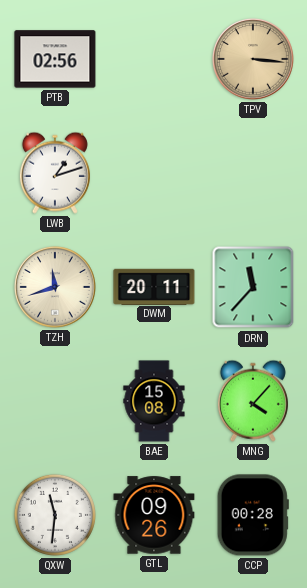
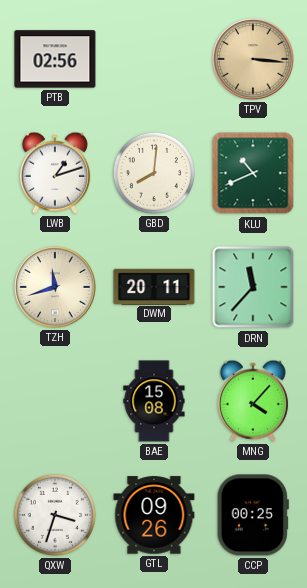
GBD: none -> 8:01 (154, 173)
KLU: none -> 10:41 (253, 173)
QXW: 11:31 -> 3:33 (55, 515)
CCP: 00:28 -> 00:25 (253, 515)
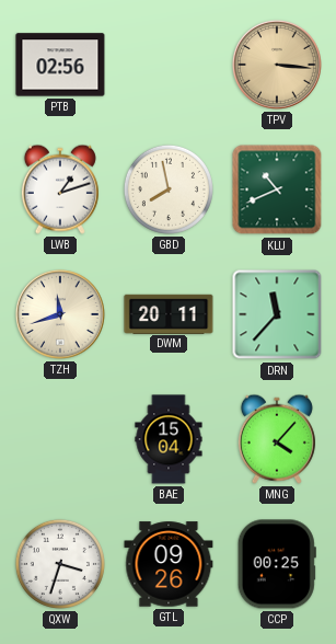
GBD: 8:01 -> 7:58 (169, 189)
BAE: 15:08 -> 15:04 (169, 439)
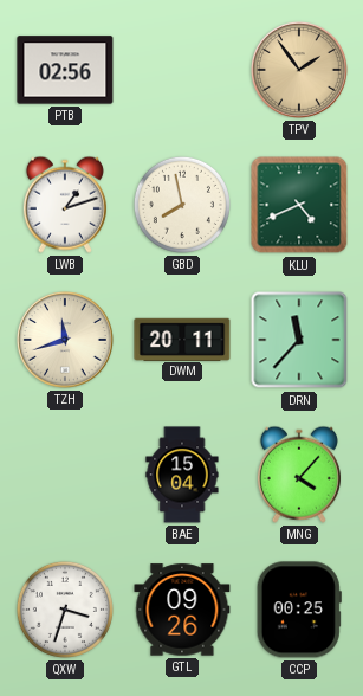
TPV: 3:16 -> 1:54 (300, 71)
KLU: 10:41 -> 4:41 (299, 205)
